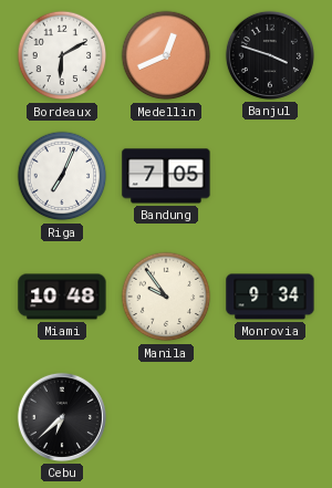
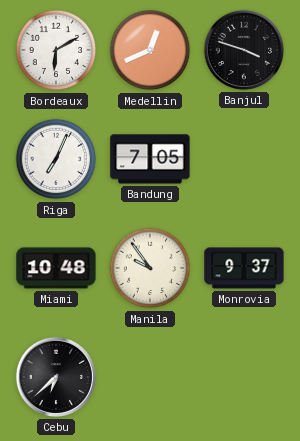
Monrovia: 9:34 -> 9:37 (244, 268)
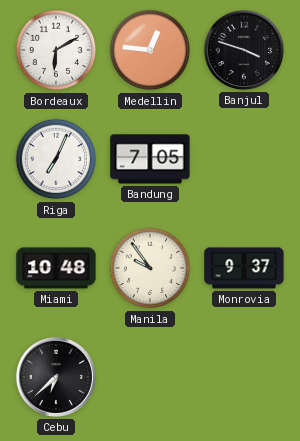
Medellin: 12:41 -> 12:46 (150, 50)
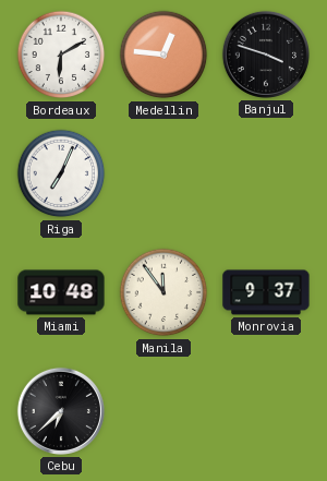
Bandung: 7:05 -> none (150, 159)
Manila: 9:54 -> 11:54 (163, 292)
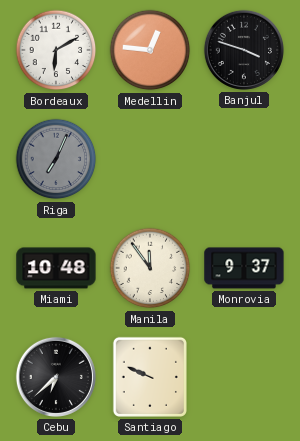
Riga dial: white -> grey (56, 159)
Santiago: none -> 9:49 (150, 377)
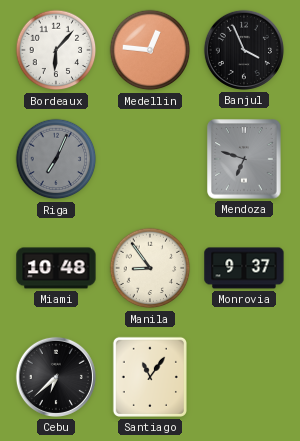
Bordeaux: 6:10 -> 6:07 (56, 50)
Banjul: 3:48 -> 3:56 (244, 50)
Mendoza: none -> 6:48 (244, 159)
Manila: 11:54 -> 8:54 (150, 268)
Santiago: 9:49 -> 11:06 (150, 377)
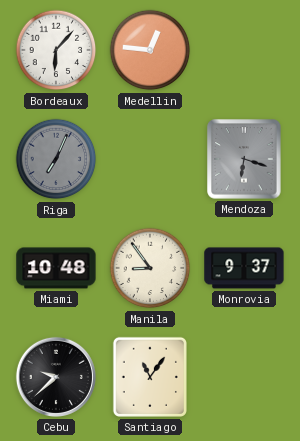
Banjul: 3:56 -> none (244, 50)
Mendoza: 6:48 -> 6:18 (244, 159)
Cebu: 6:38 -> 9:38 (56, 377)
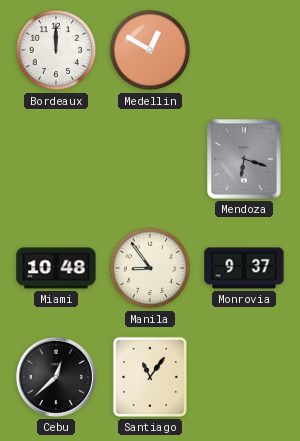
Bordeaux: 6:07 -> 12:00 (56, 50)
Medellin: 12:46 -> 12:50 (150, 50)
Riga: 7:04 -> none (56, 159)
Cebu: 9:38 -> 12:38 (56, 377)
